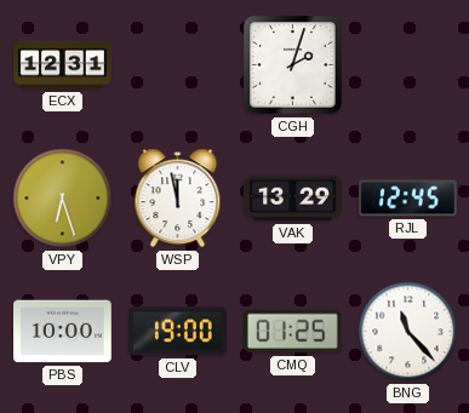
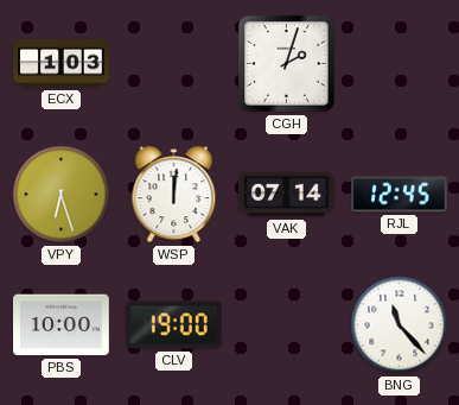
ECX: 12:31 -> 1:03 (62, 64)
WSP: 11:58 -> 12:01 (174, 195)
VAK: 13:29 -> 07:14 (287, 195)
CMQ: 01:25 -> none (292, 332)
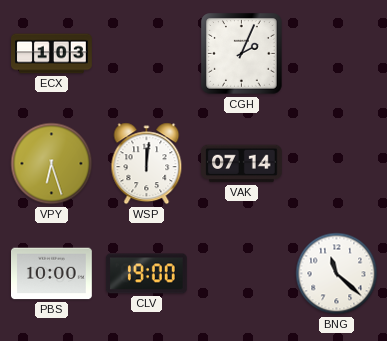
CGH: 2:03 -> 2:04 (242, 54)
RJL: 12:45 -> none (400, 195)
BNG: 11:23 -> 11:22 (337, 274)
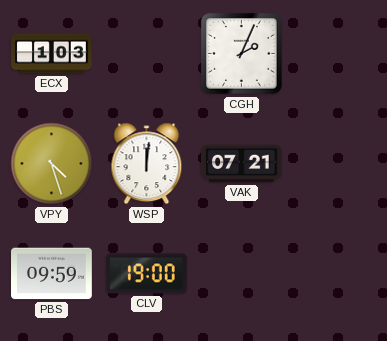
VPY: 6:27 -> 4:27 (52, 164)
VAK: 07:14 -> 07:21 (242, 164)
PBS: 10:00 -> 09:59 (52, 274)
BNG: 11:22 -> none (337, 274)
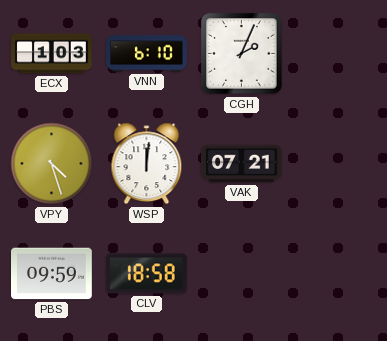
VNN: none -> 6:10 (147, 54)
CLV: 19:00 -> 18:58 (146, 274)
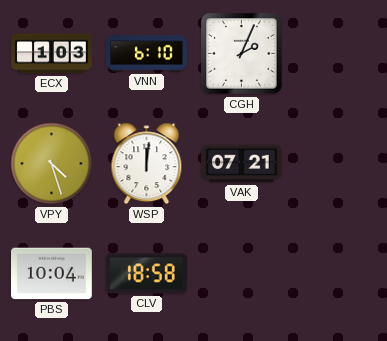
PBS: 09:59 -> 10:04 (52, 274)
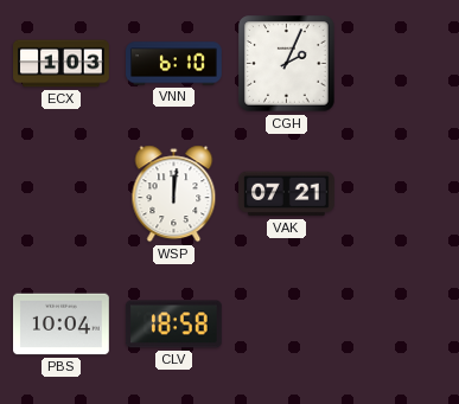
VPY: 4:27 -> none (52, 164)
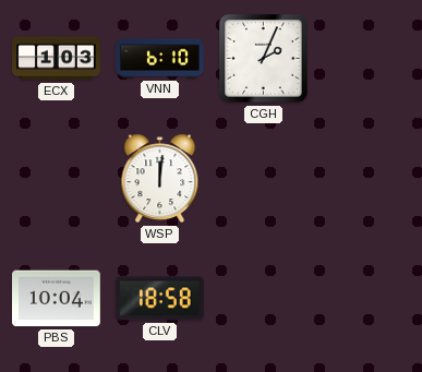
VAK: 07:21 -> none (287, 194)
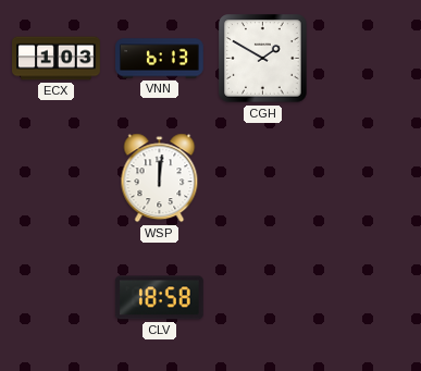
VNN: 6:10 -> 6:13 (160, 59)
CGH: 2:04 -> 1:50 (263, 59)
PBS: 10:04 -> none (57, 299)
